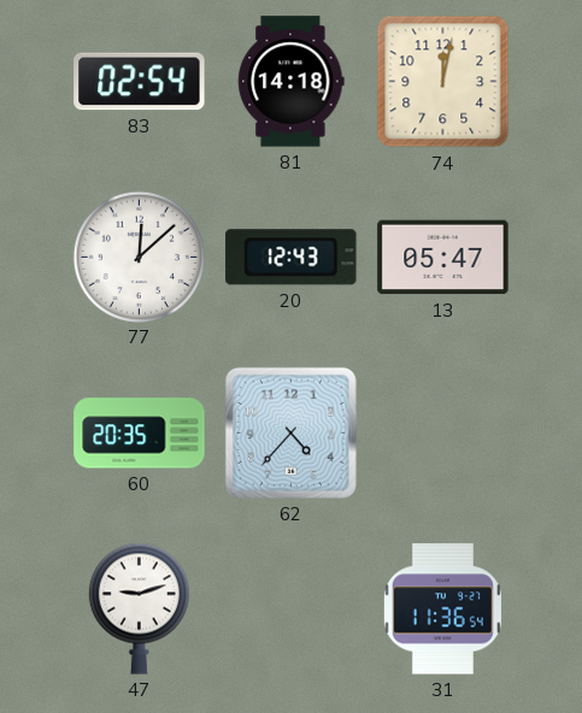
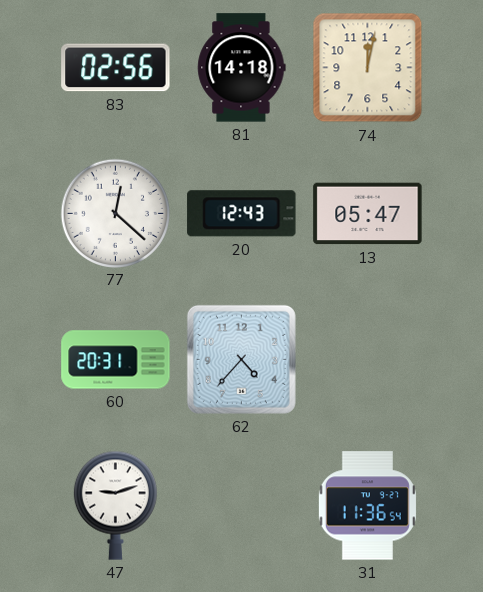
83: 02:54 -> 02:56 (116, 68)
77: 12:08 -> 12:22 (115, 213)
60: 20:35 -> 20:31 (116, 360)
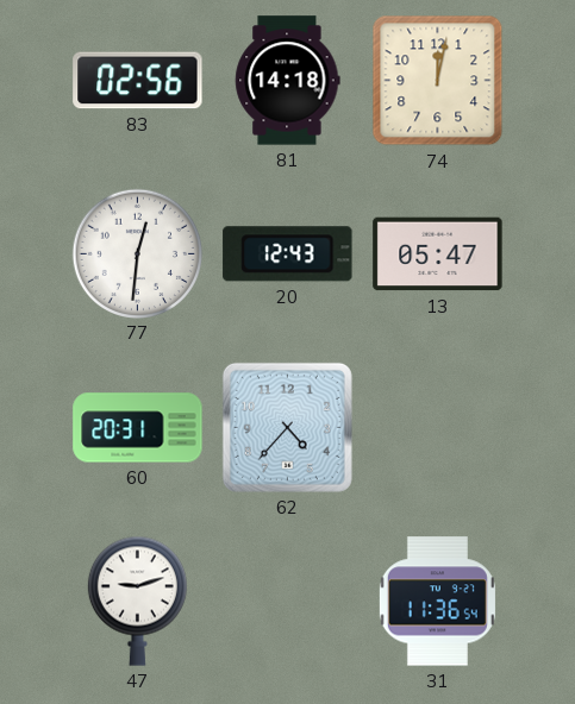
77: 12:22 -> 12:31 (137, 253)
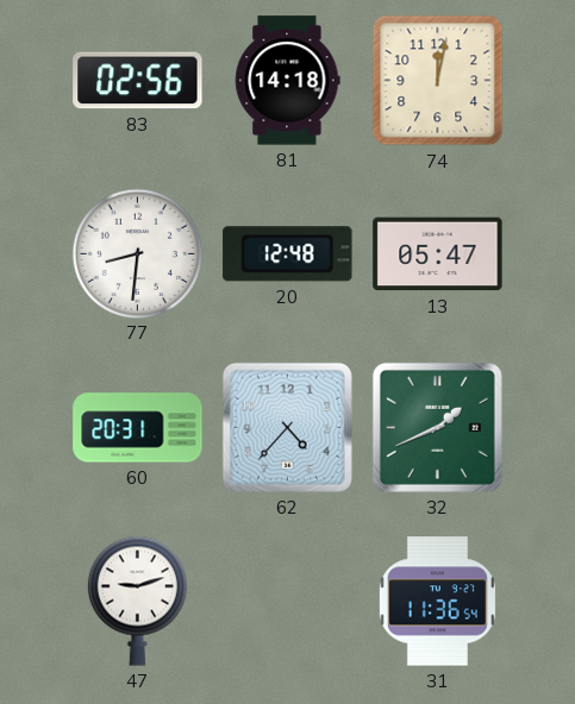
77: 12:31 -> 8:31 (137, 253)
20: 12:43 -> 12:48 (288, 254)
32: none -> 1:41 (437, 427)
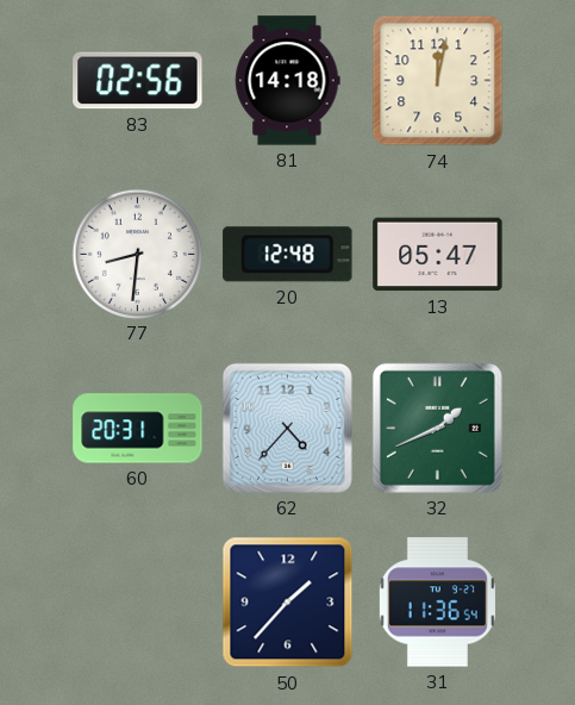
47: 9:12 -> none (137, 601)
50: none -> 1:37 (288, 603)
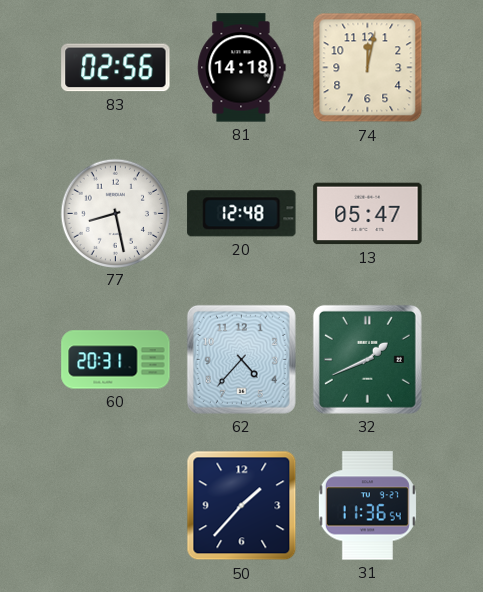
77: 8:31 -> 8:28 (115, 213)
